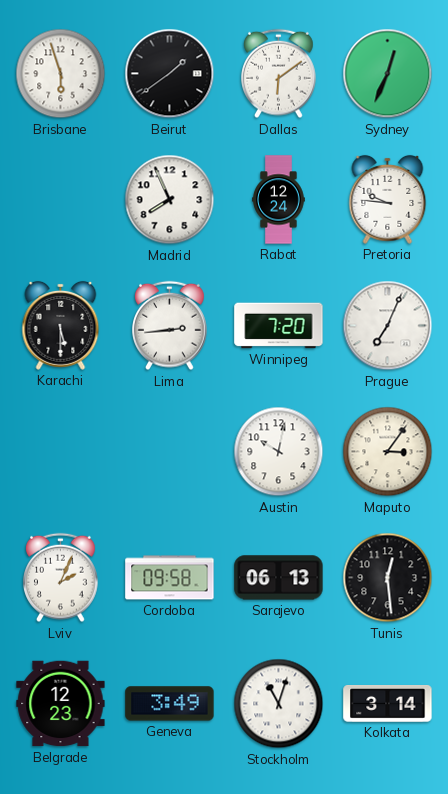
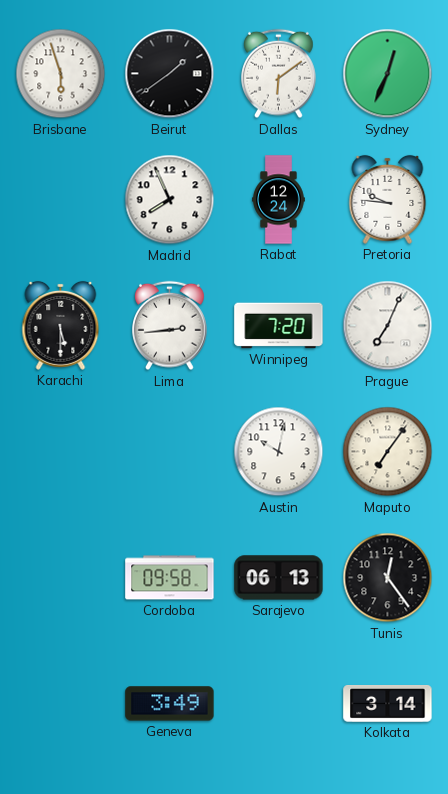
Maputo: 3:06 -> 7:06 (388, 452)
Lviv: 2:04 -> none (61, 578)
Tunis: 12:29 -> 12:24 (388, 578)
Belgrade: 12:23 -> none (61, 704)
Stockholm: 11:03 -> none (279, 704)
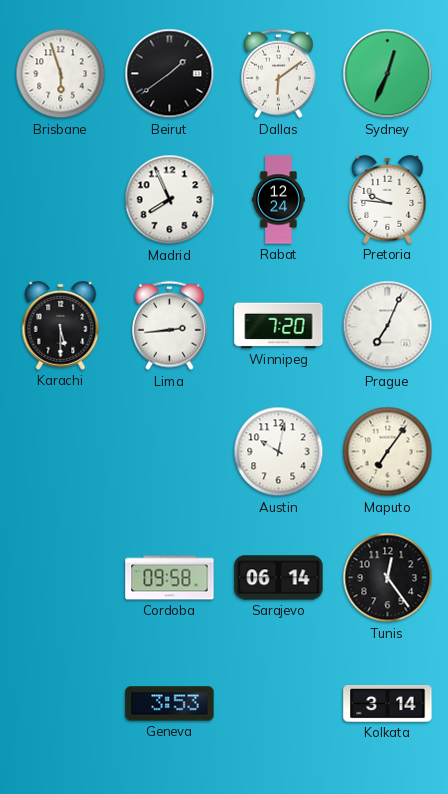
Sarajevo: 06:13 -> 06:14 (279, 578)
Geneva: 3:49 -> 3:53 (170, 704)
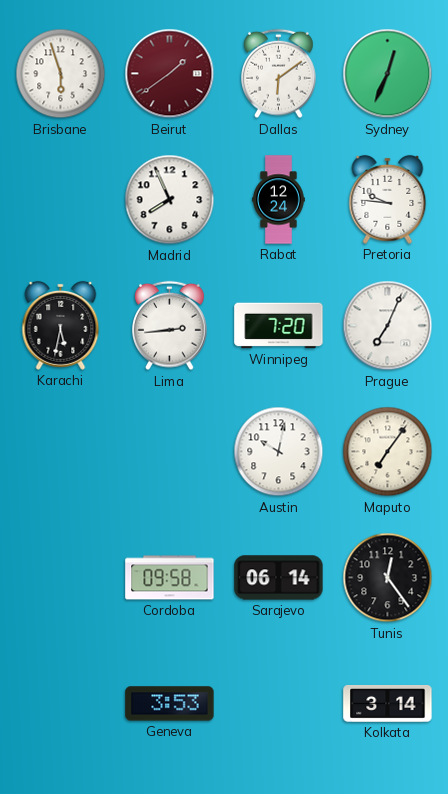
Beirut dial: black -> burgundy (170, 74)
Karachi: 5:30 -> 5:32 (61, 325)
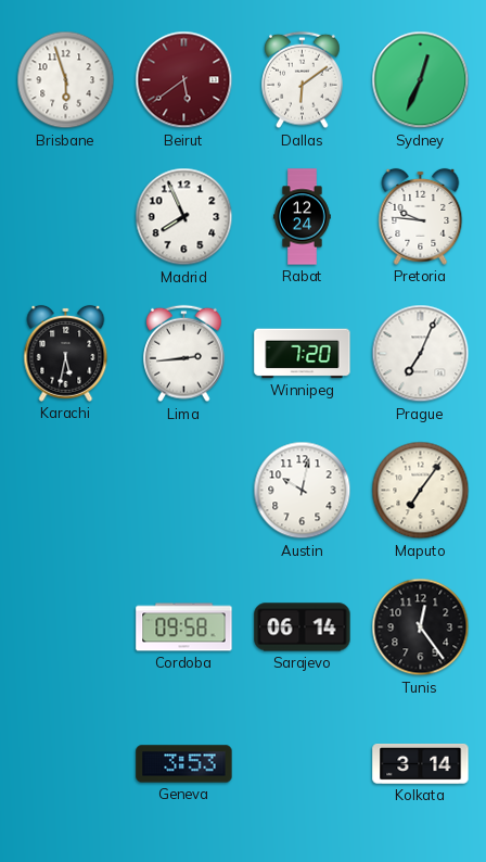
Beirut: 1:39 -> 5:39 (184, 80)
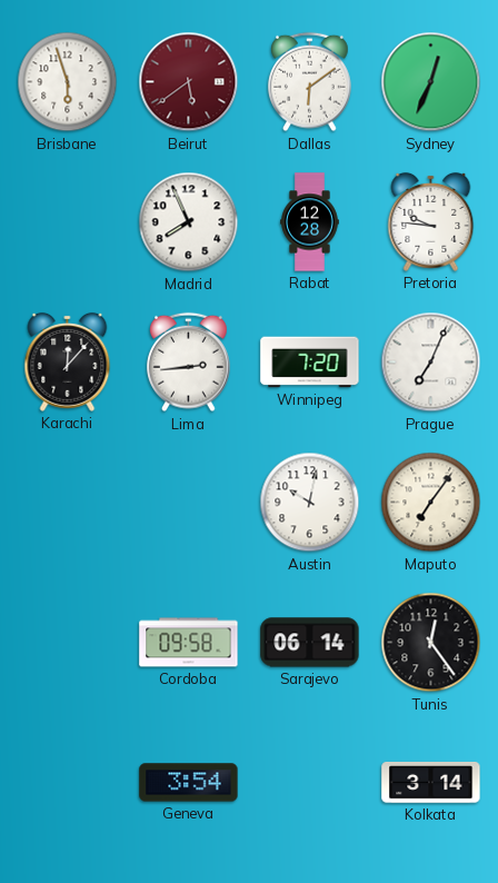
Rabat: 12:24 -> 12:28 (310, 222)
Karachi: 5:32 -> 12:07 (68, 361)
Geneva: 3:53 -> 3:54 (189, 783)
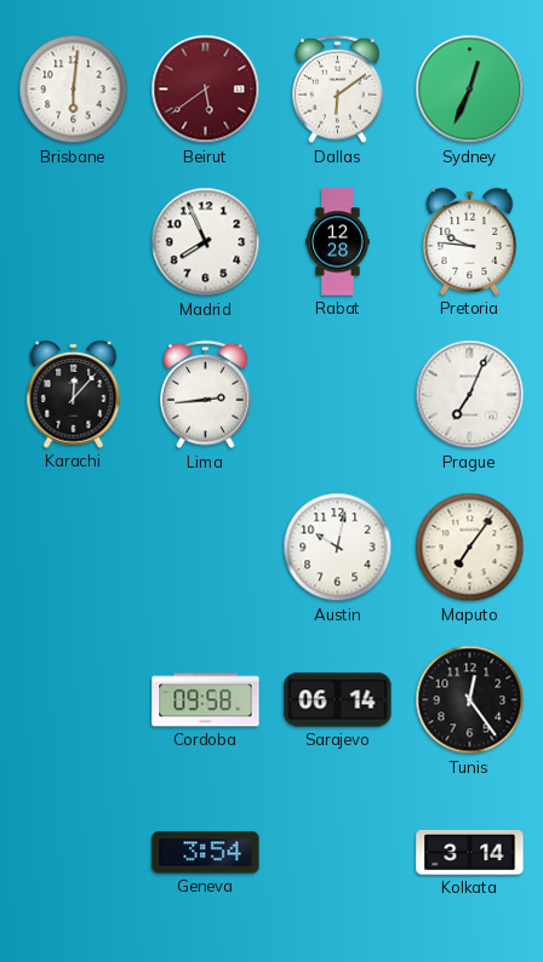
Brisbane: 5:57 -> 6:01 (74, 90)
Winnipeg: 7:20 -> none (310, 363)
